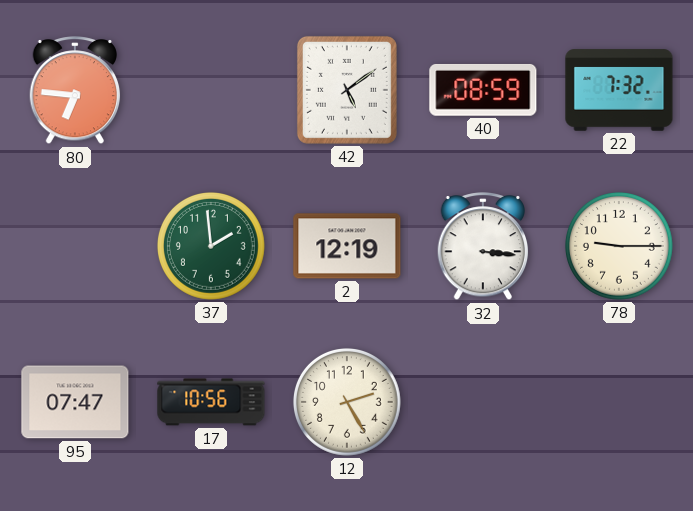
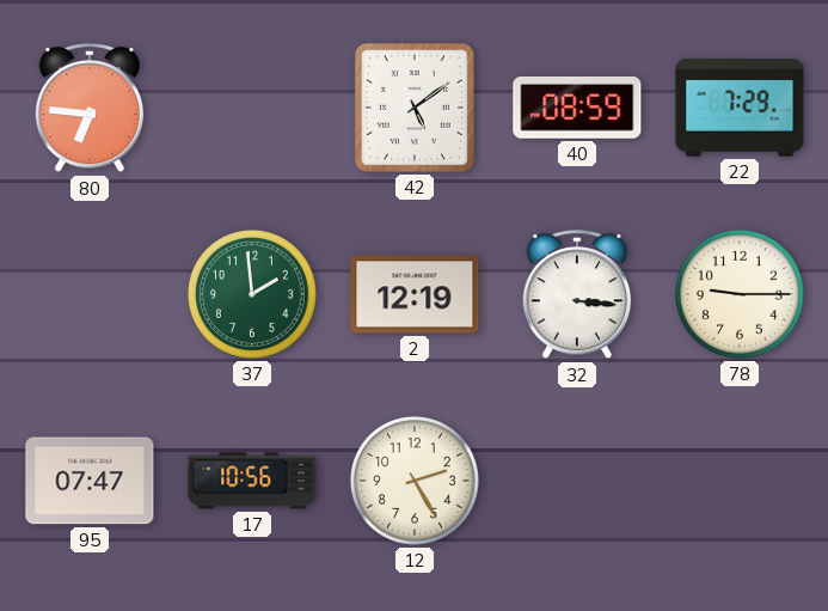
22: 7:32 -> 7:29 (740, 108)
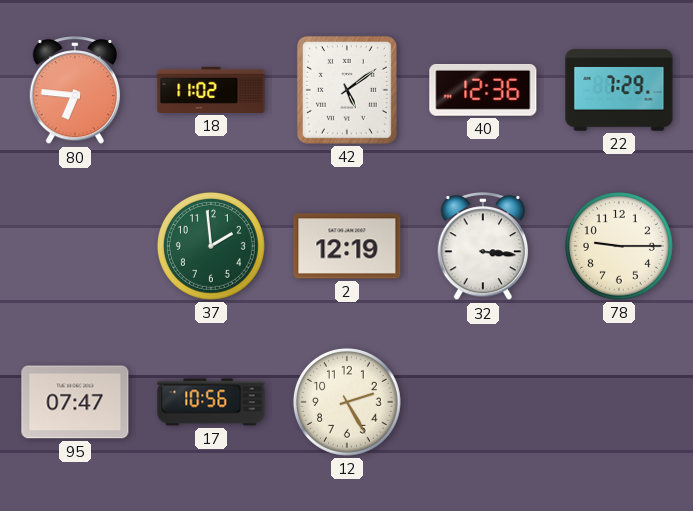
18: none -> 11:02 (211, 90)
40: 08:59 -> 12:36 (483, 90)
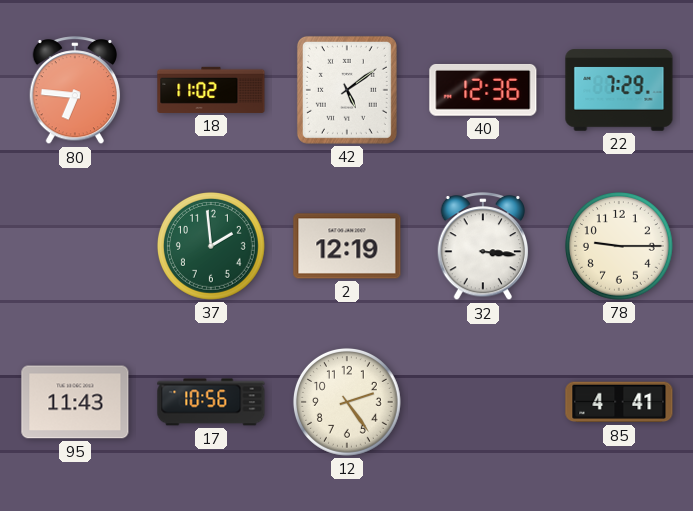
95: 07:47 -> 11:43 (75, 402)
12: 2:25 -> 2:24 (347, 402)
85: none -> 4:41 (619, 402)
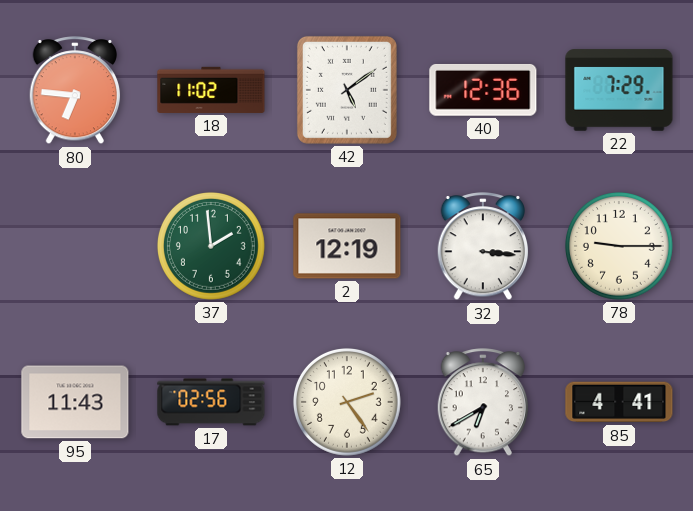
17: 10:56 -> 02:56 (211, 402)
65: none -> 6:40 (483, 403)
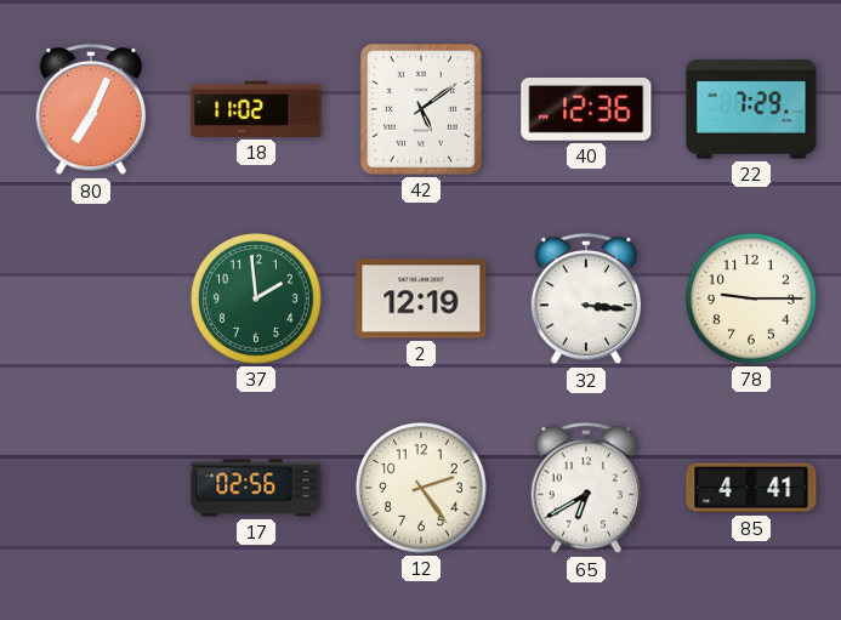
80: 6:46 -> 7:04 (91, 110)
95: 11:43 -> none (75, 402)
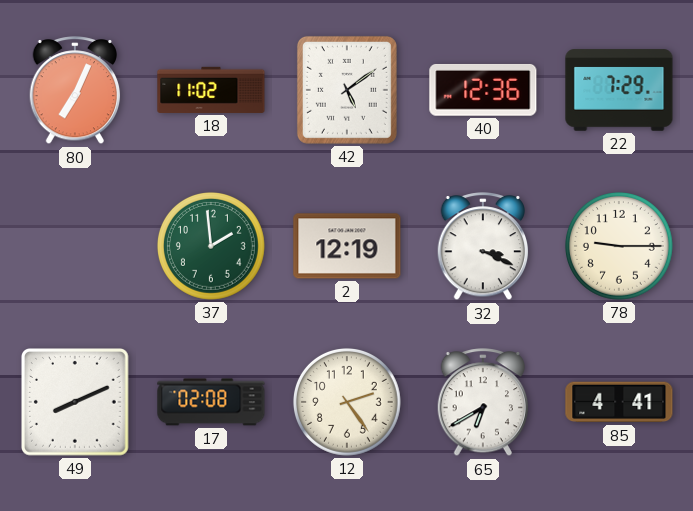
32: 3:16 -> 3:19 (483, 247)
49: none -> 8:11 (76, 403)
17: 02:56 -> 02:08 (211, 402)
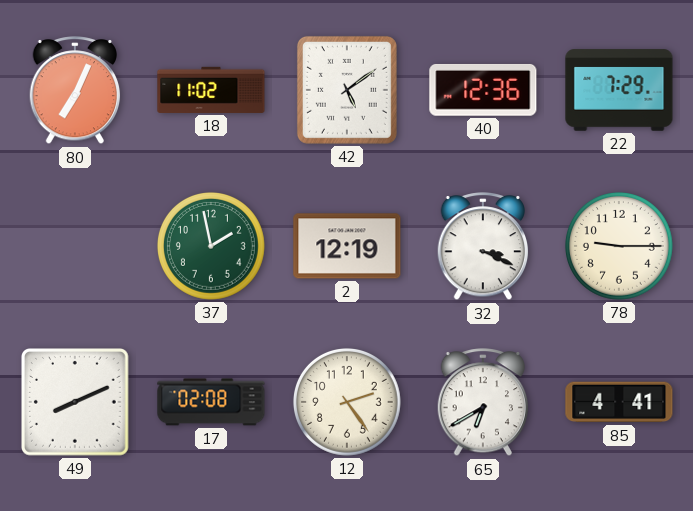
37: 1:59 -> 1:58 (211, 246)
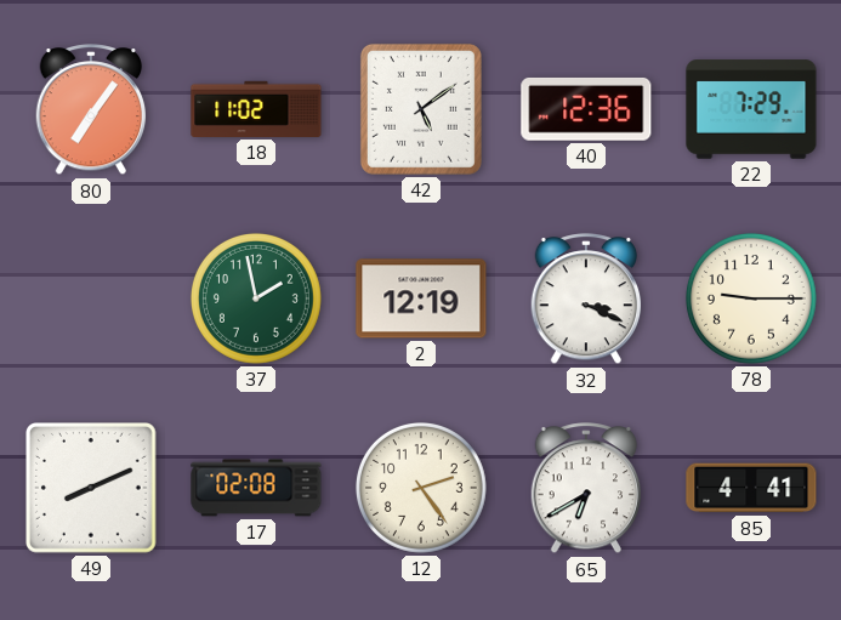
80: 7:04 -> 7:06 (91, 110)
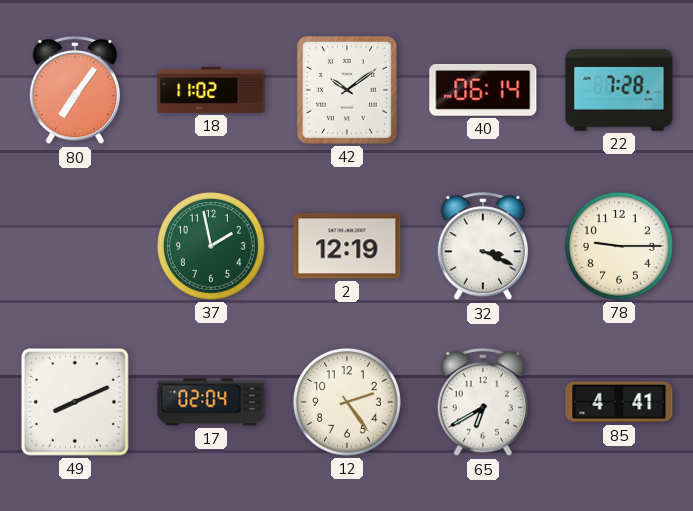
42: 5:09 -> 10:09 (347, 90)
40: 12:36 -> 06:14 (483, 90)
22: 7:29 -> 7:28 (619, 90)
17: 02:08 -> 02:04 (211, 402)
